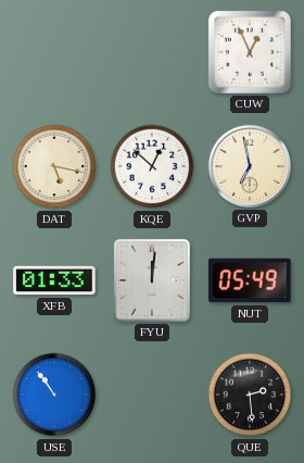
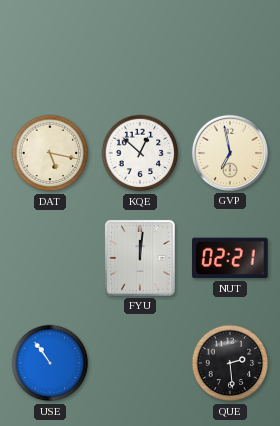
CUW: 12:56 -> none (250, 52)
XFB: 01:33 -> none (54, 280)
NUT: 05:49 -> 02:21 (231, 258)
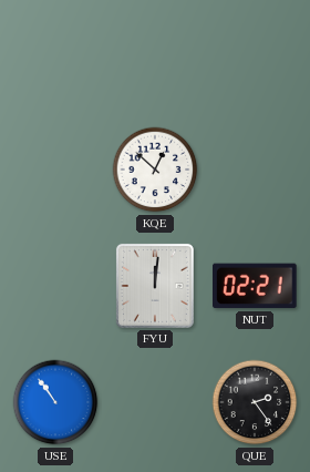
DAT: 5:17 -> none (50, 153)
GVP: 6:58 -> none (230, 153)
QUE: 2:29 -> 2:24 (255, 402)
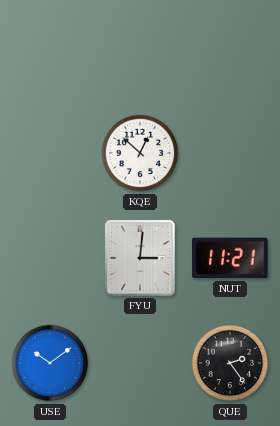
FYU: 12:01 -> 3:01 (140, 258)
NUT: 02:21 -> 11:21 (231, 258)
USE: 10:54 -> 10:09 (50, 363)
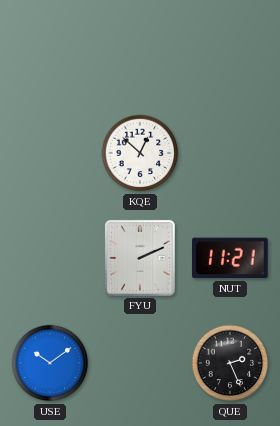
FYU: 3:01 -> 2:11 (140, 258)
QUE: 2:24 -> 2:26 (230, 363)
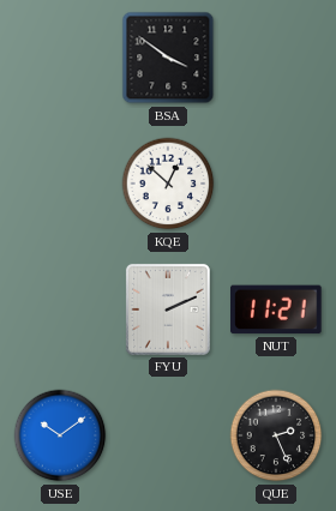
BSA: none -> 3:51 (168, 58)
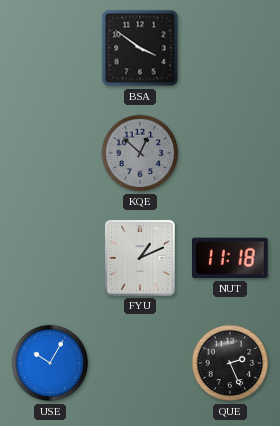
KQE dial: white -> grey (140, 153)
FYU: 2:11 -> 1:11 (140, 258)
NUT: 11:21 -> 11:18 (231, 258)
USE: 10:09 -> 10:05 (50, 363)
